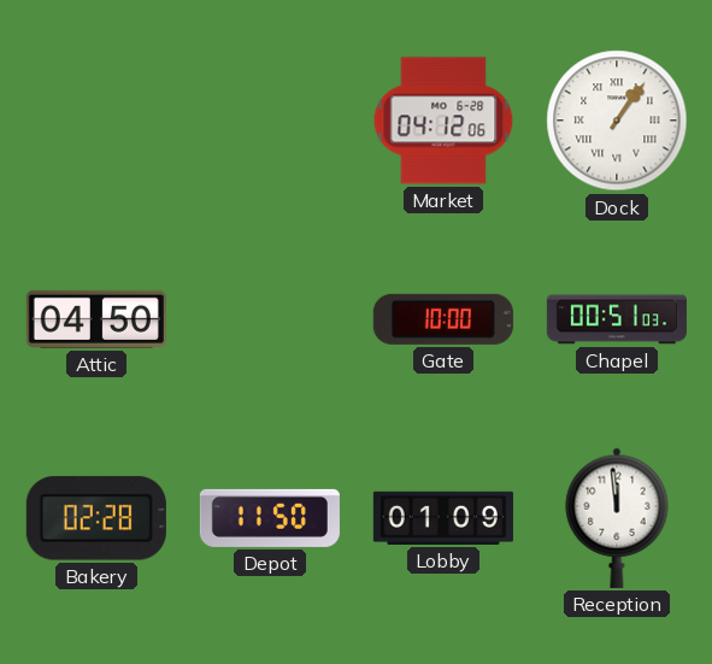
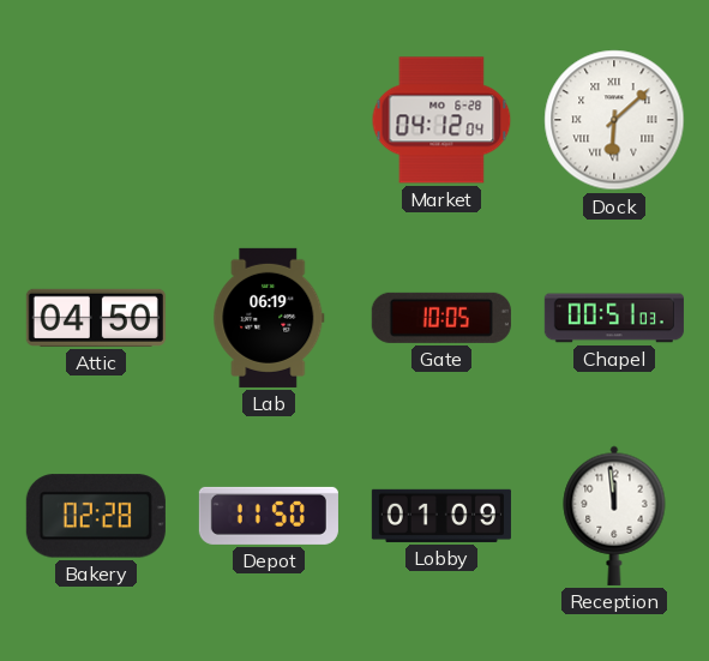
Market: 04:12:06 -> 04:12:04 (441, 120)
Dock: 1:06 -> 6:08 (614, 120)
Lab: none -> 06:19 (269, 318)
Gate: 10:00 -> 10:05 (441, 318)
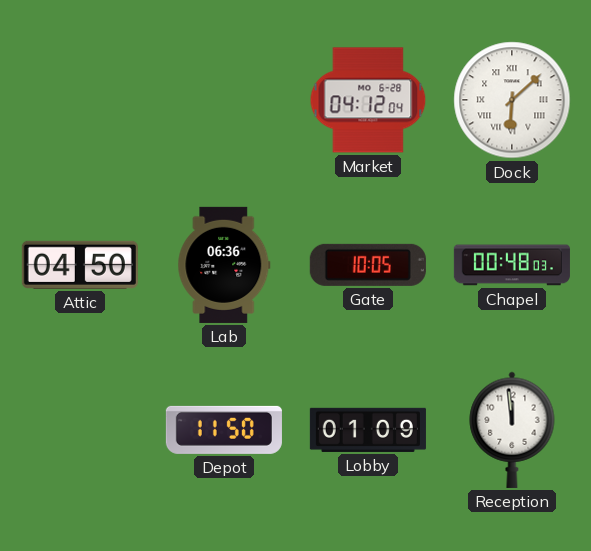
Lab: 06:19 -> 06:36 (224, 265)
Chapel: 00:51 -> 00:48 (512, 265)
Bakery: 02:28 -> none (96, 516)
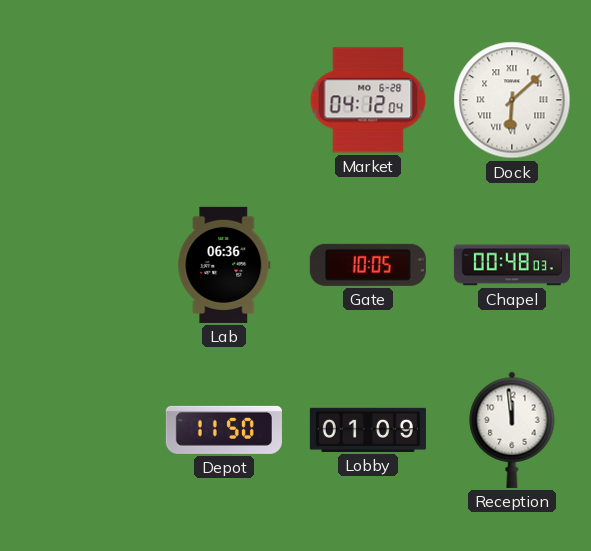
Attic: 04:50 -> none (80, 265)
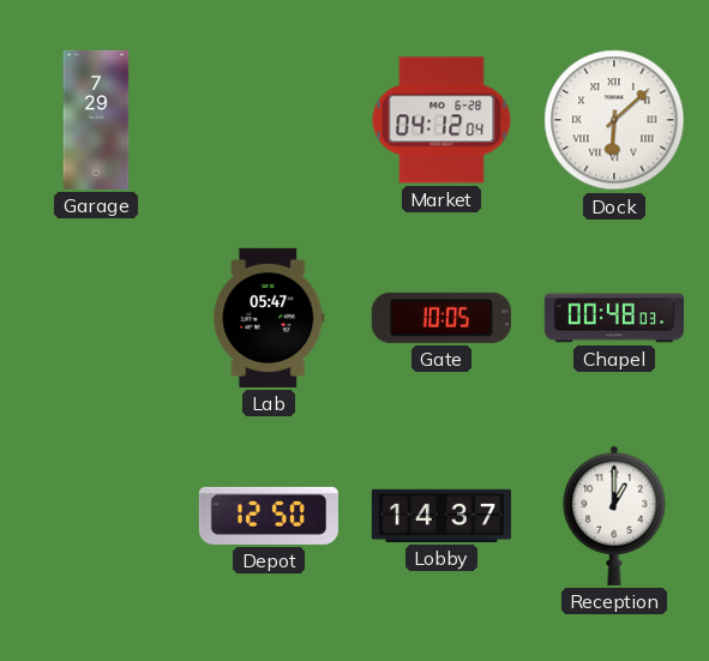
Garage: none -> 7:29 (96, 120)
Lab: 06:36 -> 05:47 (269, 318)
Depot: 11:50 -> 12:50 (269, 516)
Lobby: 01:09 -> 14:37 (441, 516)
Reception: 11:59 -> 1:00 (614, 516)
